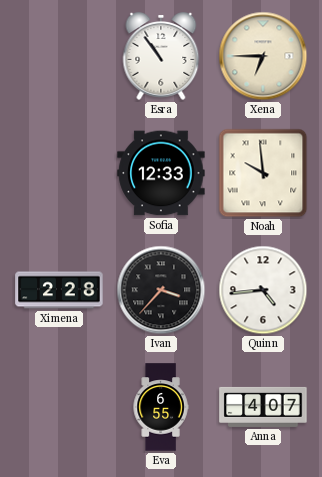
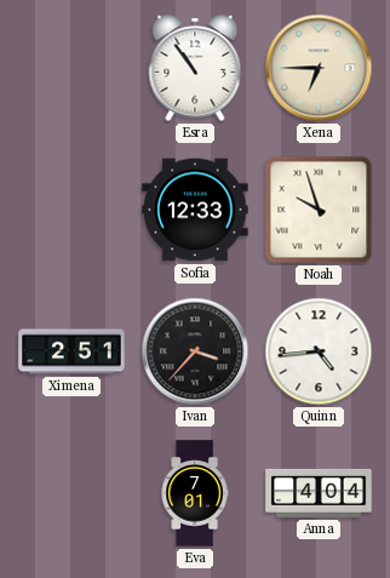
Noah: 9:59 -> 9:57 (319, 210)
Ximena: 2:28 -> 2:51 (71, 351)
Eva: 6:55 -> 7:01 (195, 493)
Anna: 4:07 -> 4:04 (319, 493)
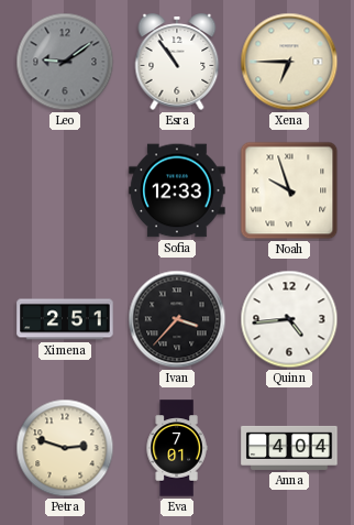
Leo: none -> 9:09 (65, 62)
Petra: none -> 2:48 (65, 448)
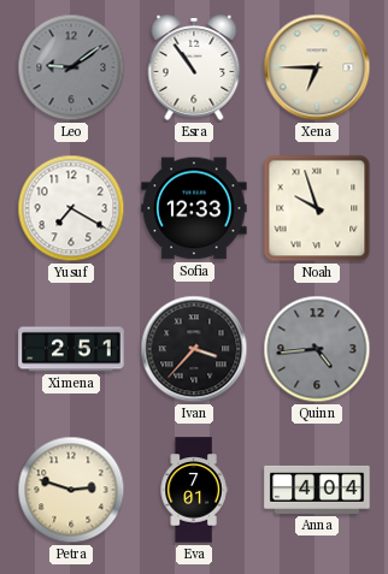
Yusuf: none -> 7:20 (71, 208)
Quinn dial: white -> grey (317, 349)
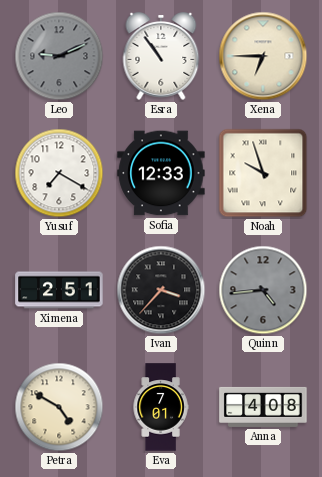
Leo: 9:09 -> 9:11 (59, 56)
Petra: 2:48 -> 4:50 (59, 407)
Anna: 4:04 -> 4:08 (263, 407)
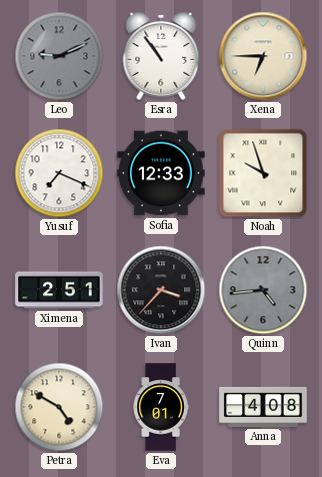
Yusuf: 7:20 -> 7:19 (59, 173)
